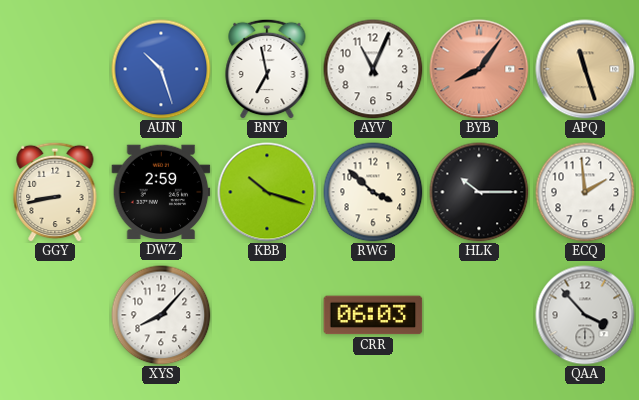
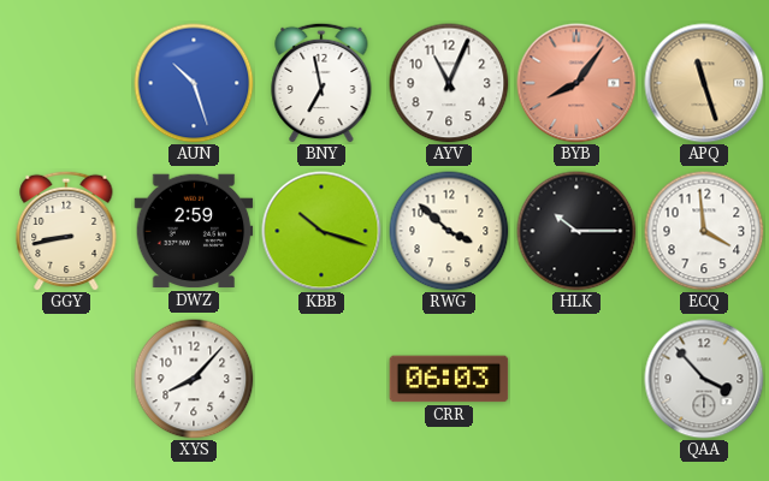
ECQ: 1:59 -> 3:59 (704, 231)
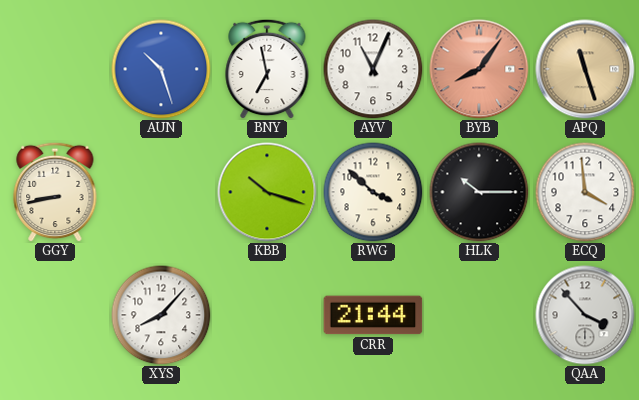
DWZ: 2:59 -> none (194, 231)
CRR: 06:03 -> 21:44 (373, 315)
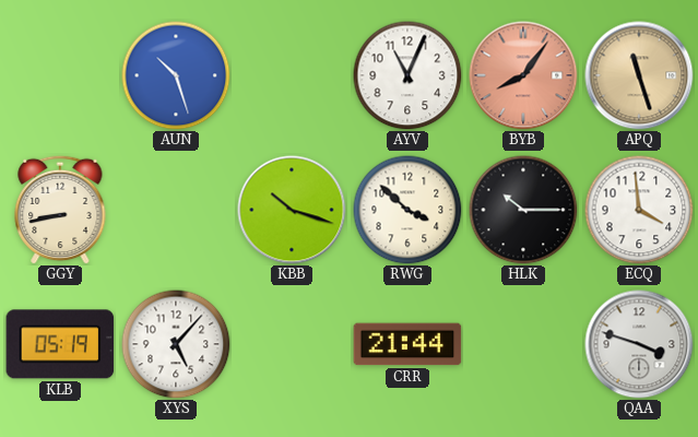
BNY: 6:58 -> none (267, 69)
KLB: none -> 05:19 (60, 344)
XYS: 8:07 -> 5:07 (176, 344)
QAA: 3:53 -> 3:48 (639, 344)
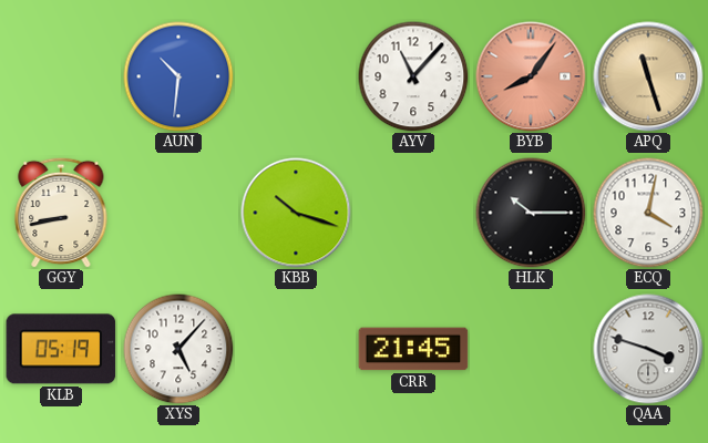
AUN: 10:27 -> 10:31 (178, 76)
AYV: 11:04 -> 11:07 (413, 76)
RWG: 3:52 -> none (407, 210)
ECQ: 3:59 -> 4:02 (648, 213)
CRR: 21:44 -> 21:45 (413, 349)
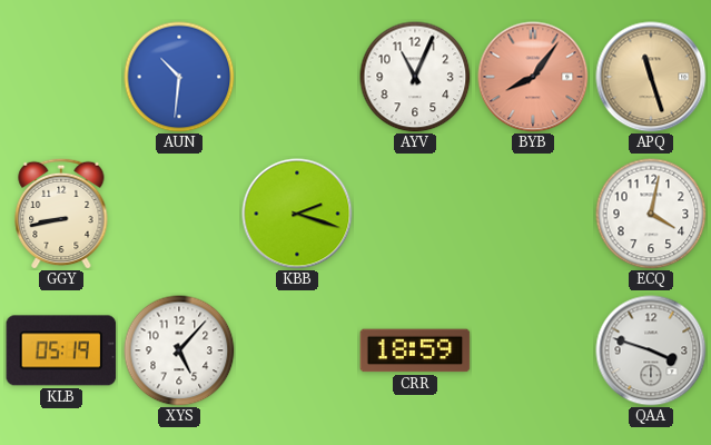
AYV: 11:07 -> 11:04 (415, 77)
KBB: 10:18 -> 2:18 (297, 214)
HLK: 10:15 -> none (531, 213)
CRR: 21:45 -> 18:59 (415, 350)
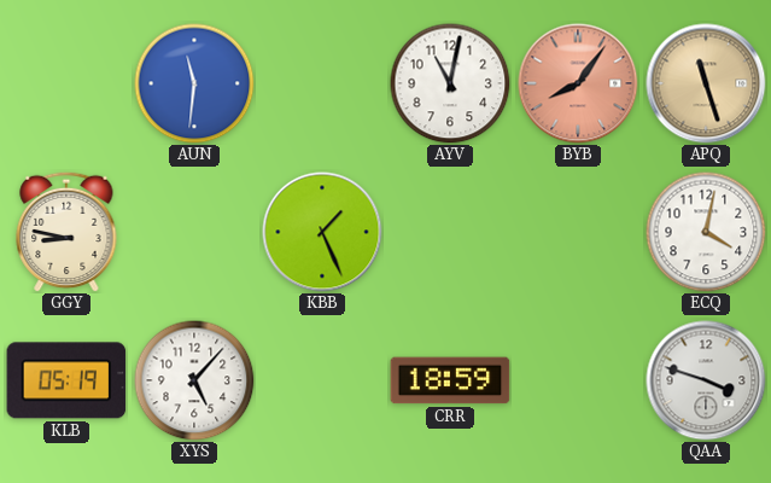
AUN: 10:31 -> 11:31 (194, 83)
AYV: 11:04 -> 11:02 (450, 83)
GGY: 8:43 -> 8:47 (66, 232)
KBB: 2:18 -> 1:26 (322, 232)
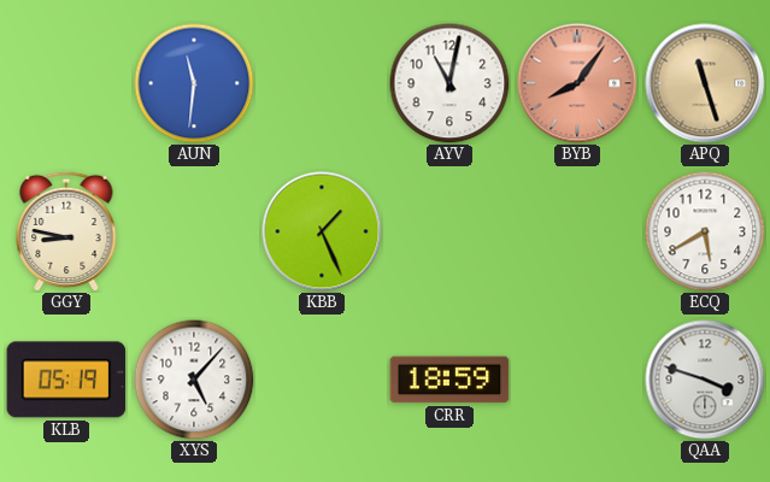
ECQ: 4:02 -> 5:40 (705, 231)
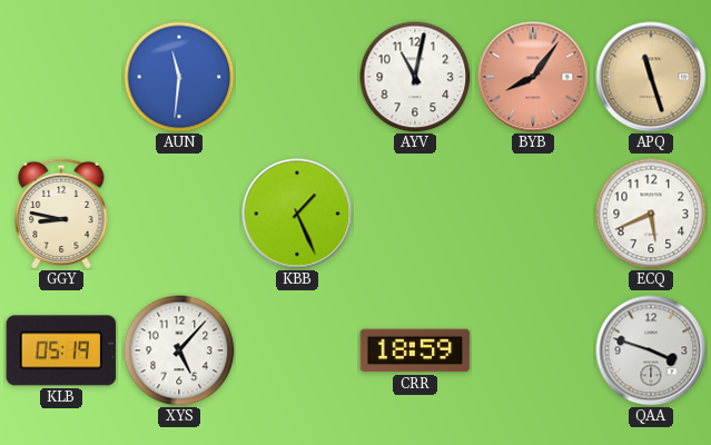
ECQ: 5:40 -> 5:41 (651, 214)
